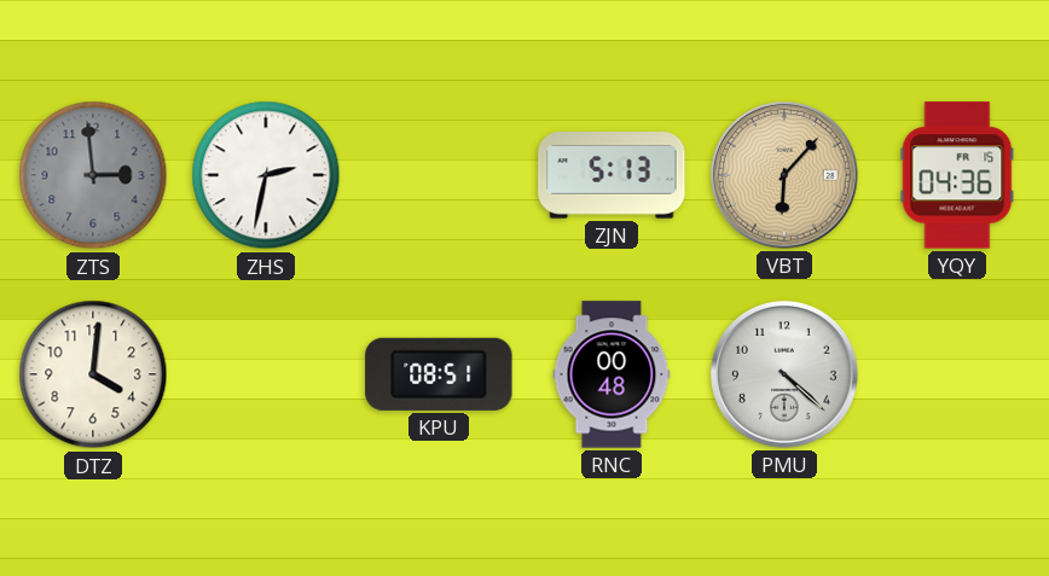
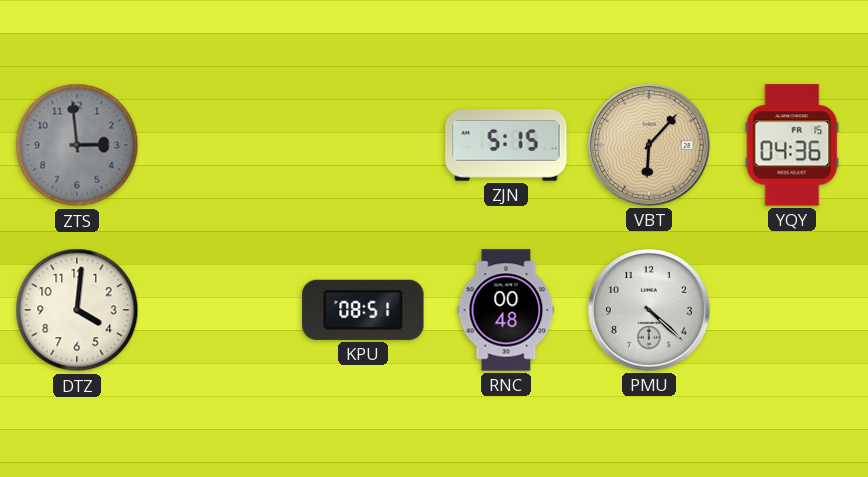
ZHS: 2:32 -> none (266, 175)
ZJN: 5:13 -> 5:15 (506, 145)
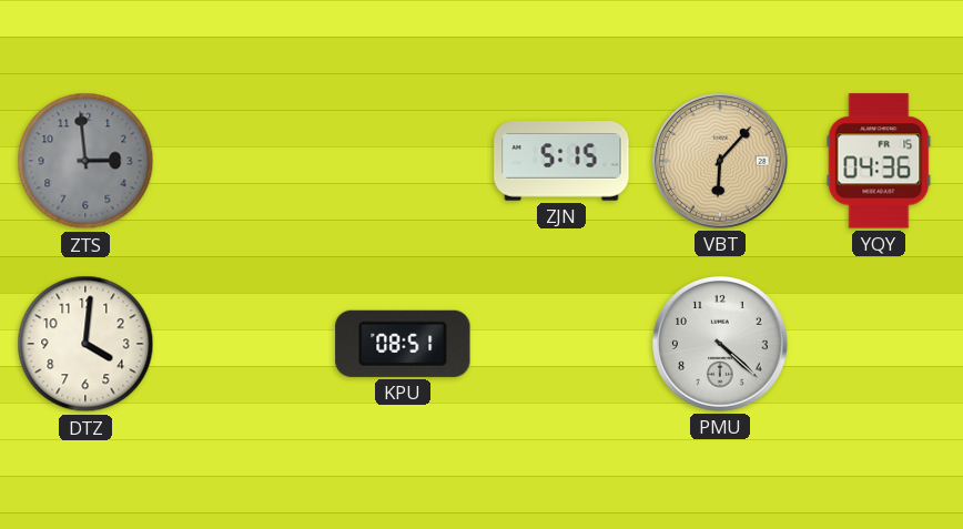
RNC: 00:48 -> none (506, 310)
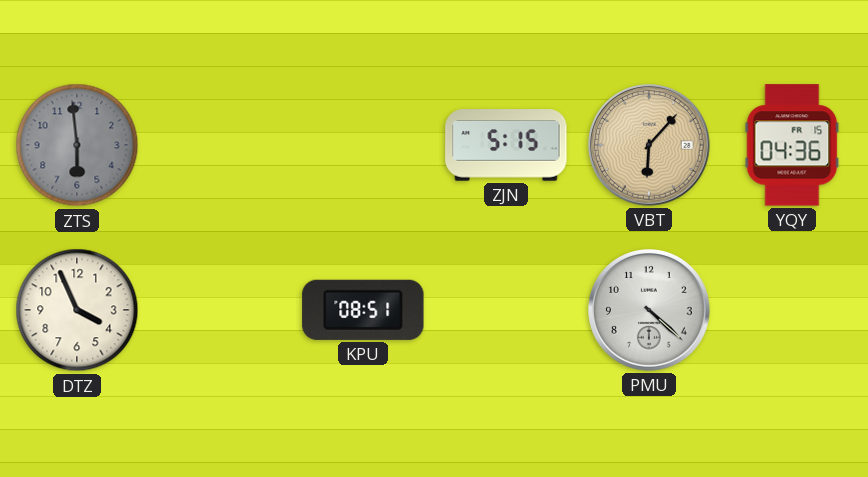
ZTS: 2:59 -> 5:59 (77, 145)
DTZ: 4:01 -> 3:56 (77, 310)
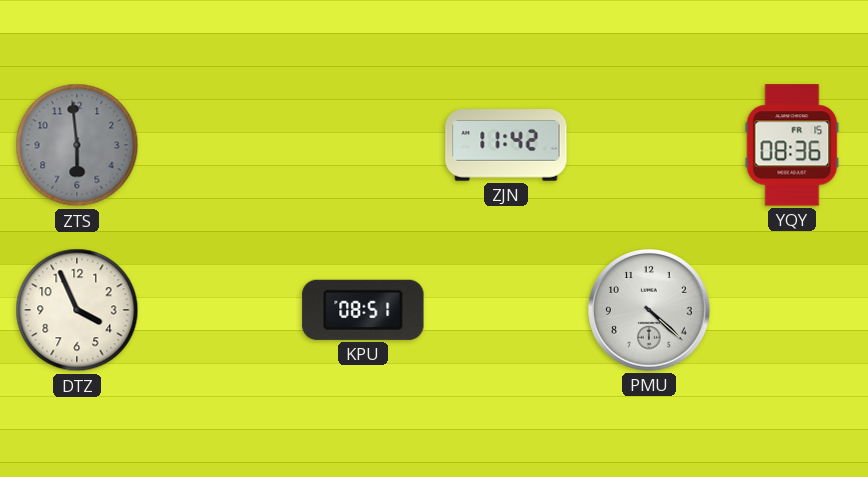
ZJN: 5:15 -> 11:42 (506, 145)
VBT: 6:07 -> none (650, 146)
YQY: 04:36 -> 08:36 (792, 145)
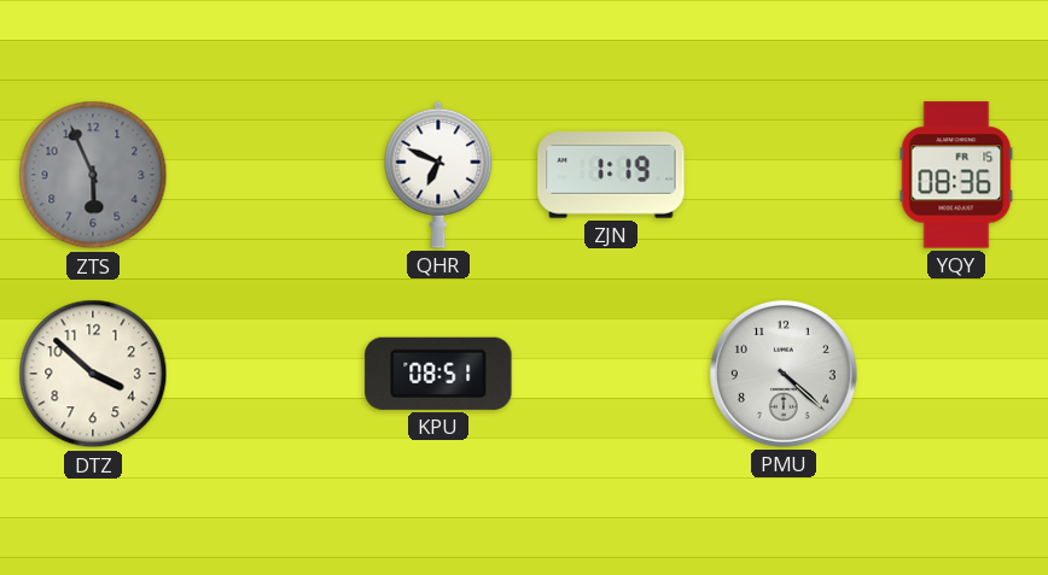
ZTS: 5:59 -> 5:56 (93, 175)
QHR: none -> 6:49 (438, 175)
ZJN: 11:42 -> 1:19 (611, 175)
DTZ: 3:56 -> 3:52 (93, 374)
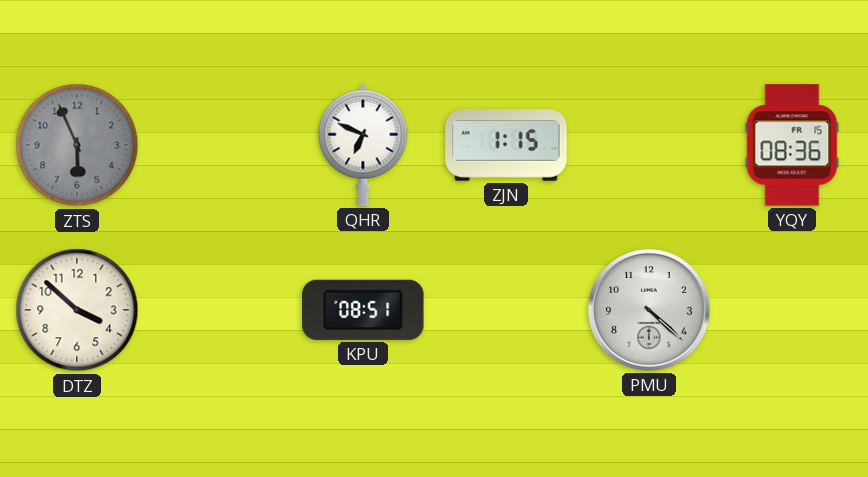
ZJN: 1:19 -> 1:15 (506, 145)
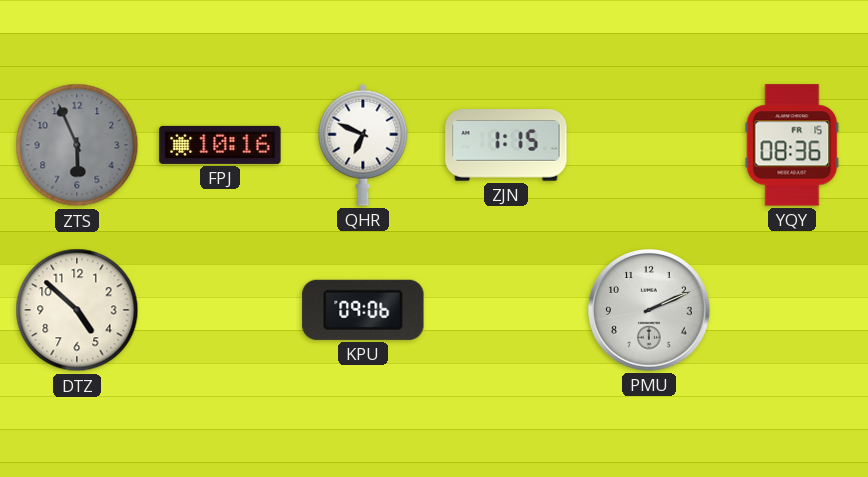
FPJ: none -> 10:16 (220, 145)
DTZ: 3:52 -> 4:52 (77, 310)
KPU: 08:51 -> 09:06 (363, 310)
PMU: 4:22 -> 2:11 (650, 311)
